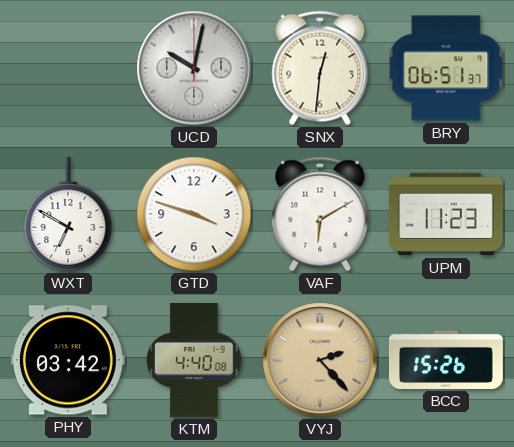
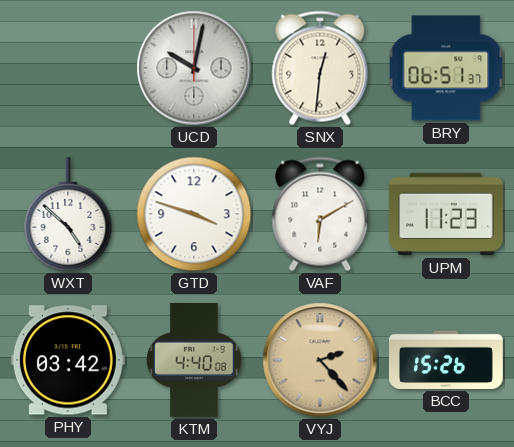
WXT: 6:50 -> 4:52 (68, 214)
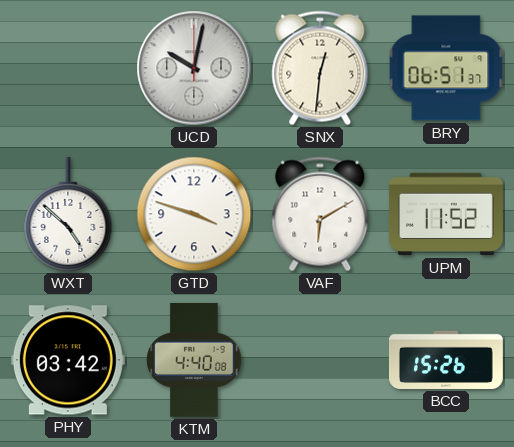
UPM: 11:23 -> 11:52 (446, 214)
VYJ: 2:23 -> none (320, 360)
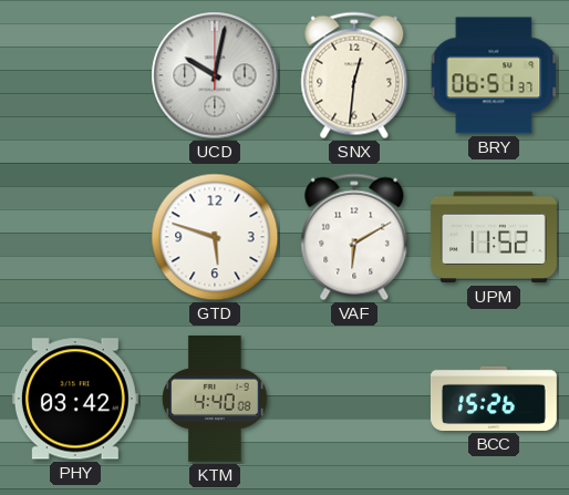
WXT: 4:52 -> none (68, 214)
GTD: 3:48 -> 5:48 (215, 237)
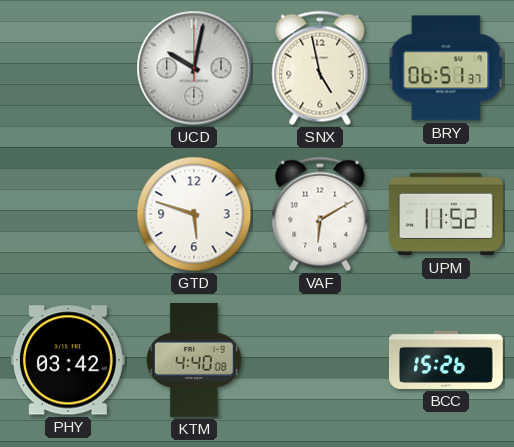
SNX: 12:31 -> 4:58 (320, 68)
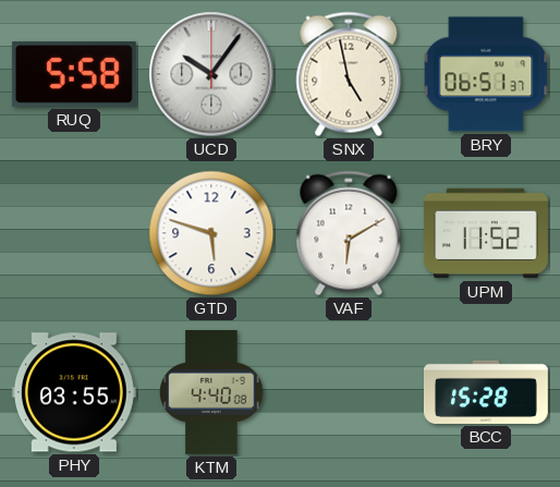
RUQ: none -> 5:58 (74, 74)
UCD: 10:02 -> 10:06 (211, 74)
PHY: 03:42 -> 03:55 (74, 392)
BCC: 15:26 -> 15:28 (486, 392)
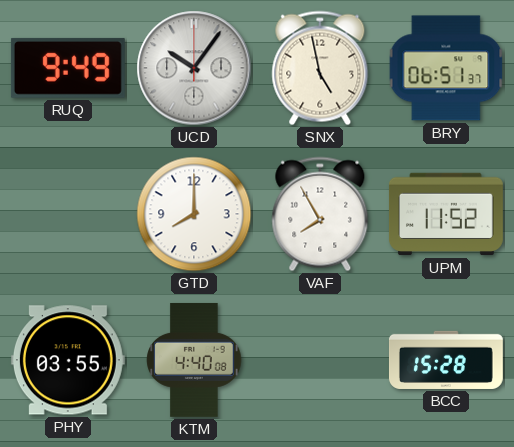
RUQ: 5:58 -> 9:49 (68, 68)
GTD: 5:48 -> 8:00 (194, 214)
VAF: 6:10 -> 7:55 (320, 214)
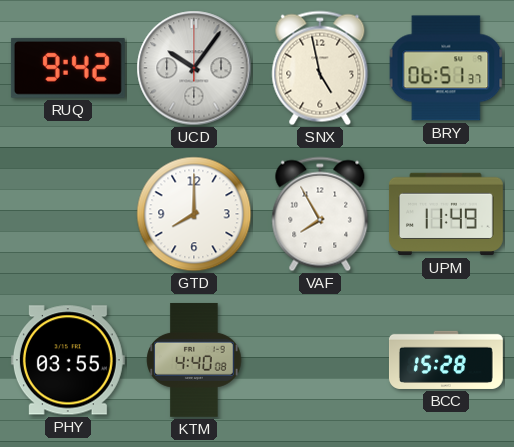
RUQ: 9:49 -> 9:42 (68, 68)
UPM: 11:52 -> 11:49 (446, 214)
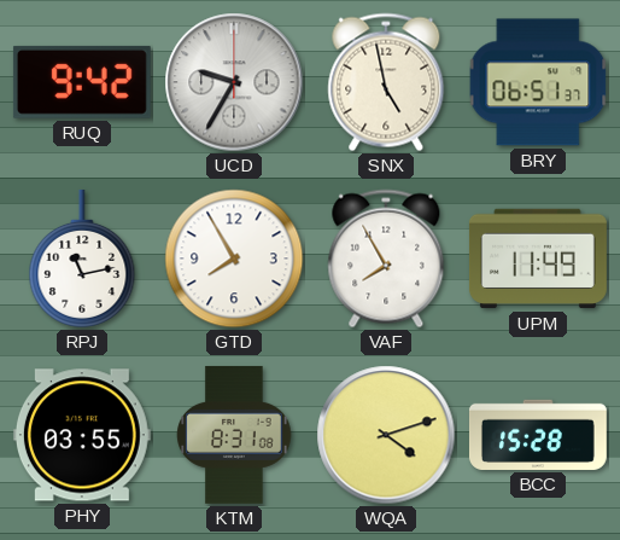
UCD: 10:06 -> 9:35 (234, 82)
RPJ: none -> 11:13 (82, 259)
GTD: 8:00 -> 7:55 (234, 259)
KTM: 4:40 -> 8:31 (234, 435)
WQA: none -> 4:12 (386, 435)
